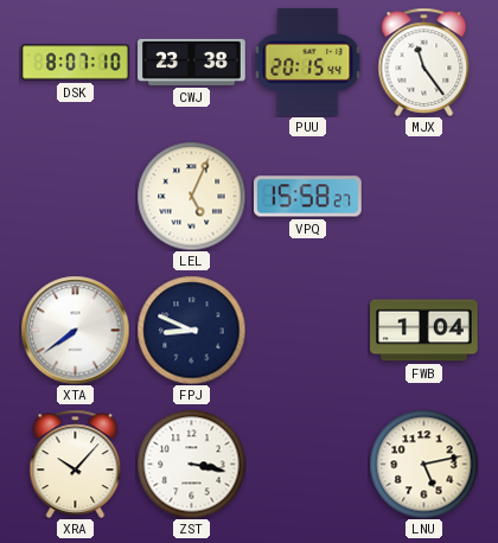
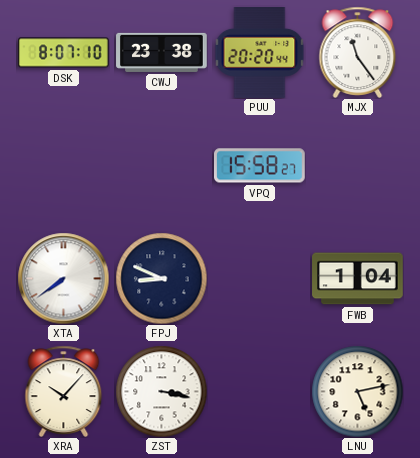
PUU: 20:15 -> 20:20 (260, 53)
LEL: 5:04 -> none (191, 196)
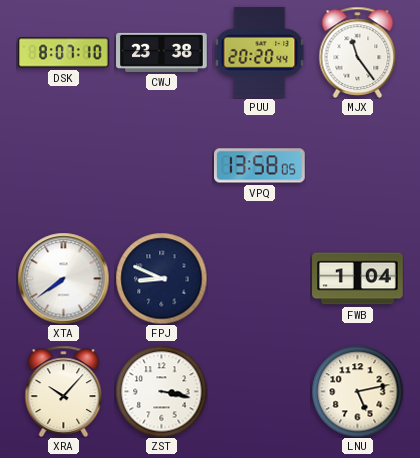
VPQ: 15:58 -> 13:58 (260, 166)
